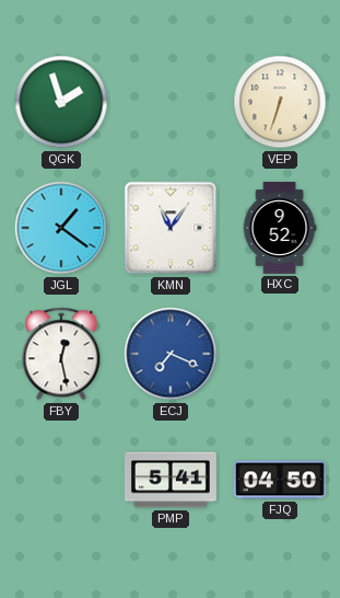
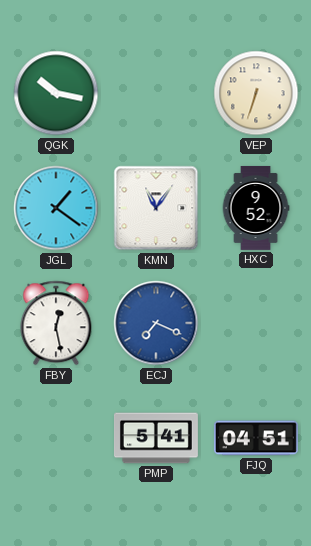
QGK: 1:57 -> 10:17 (56, 93)
FJQ: 04:50 -> 04:51 (256, 438)
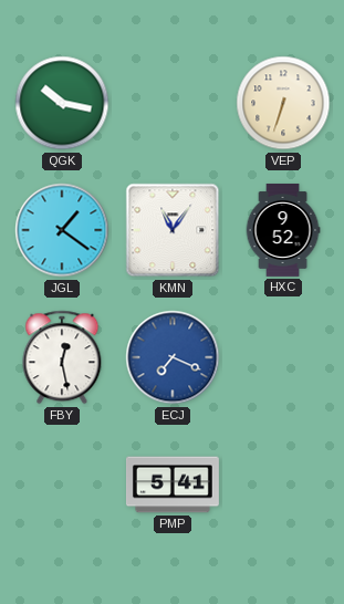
FJQ: 04:51 -> none (256, 438)
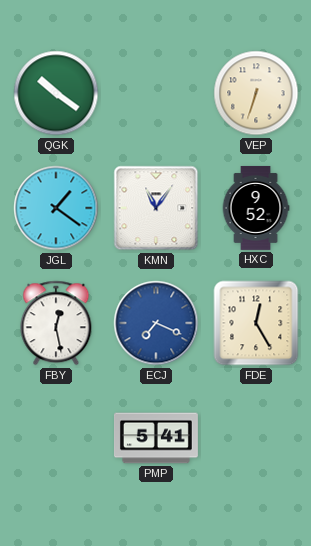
QGK: 10:17 -> 10:21 (56, 93)
FDE: none -> 12:25 (256, 323)
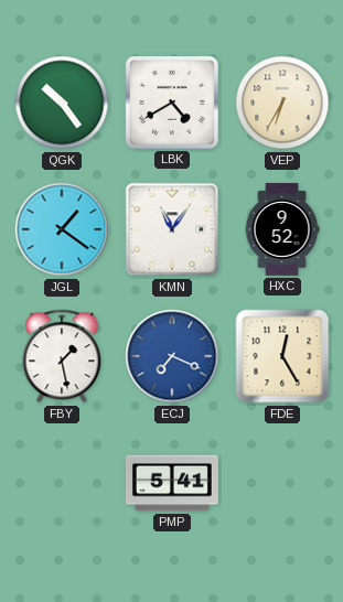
QGK: 10:21 -> 10:24 (62, 103)
LBK: none -> 4:40 (172, 103)
VEP: 6:33 -> 6:35 (282, 103)
FBY: 12:28 -> 1:28 (62, 356)
